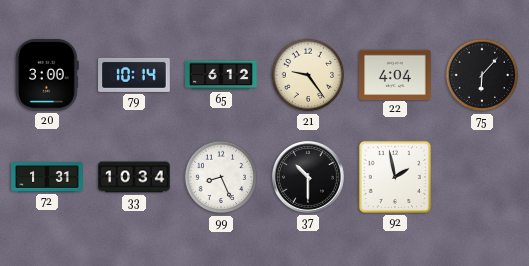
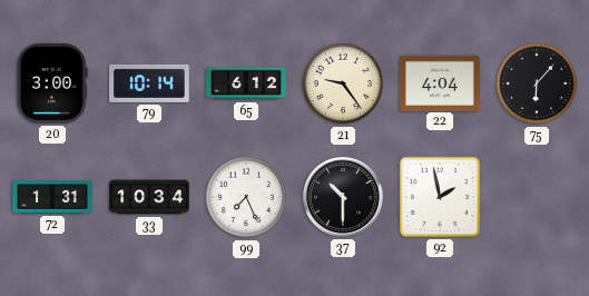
99: 8:26 -> 7:26 (246, 197)
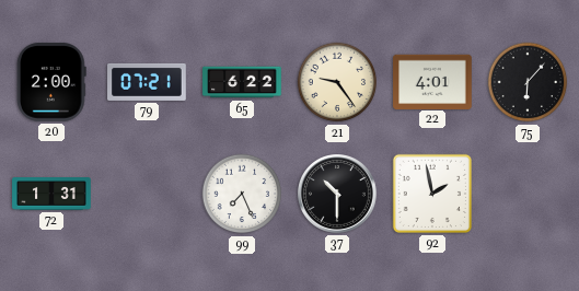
20: 3:00 -> 2:00 (51, 83)
79: 10:14 -> 07:21 (147, 82)
65: 6:12 -> 6:22 (242, 82)
22: 4:04 -> 4:01 (432, 81)
33: 10:34 -> none (149, 197)
